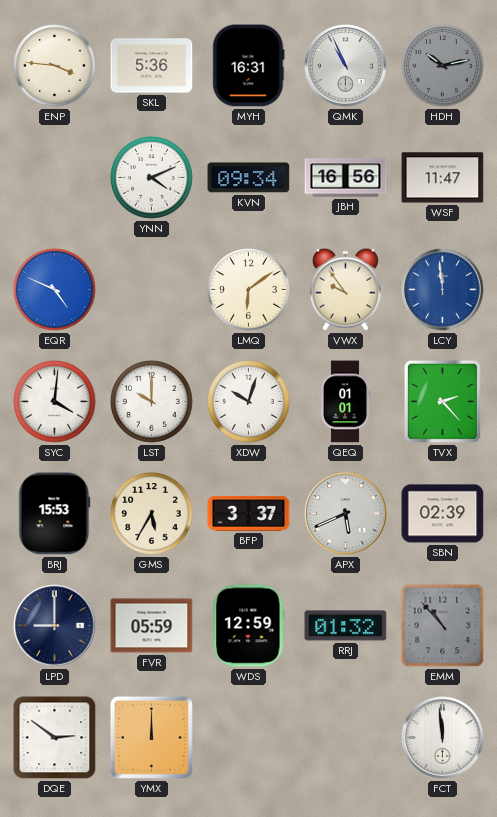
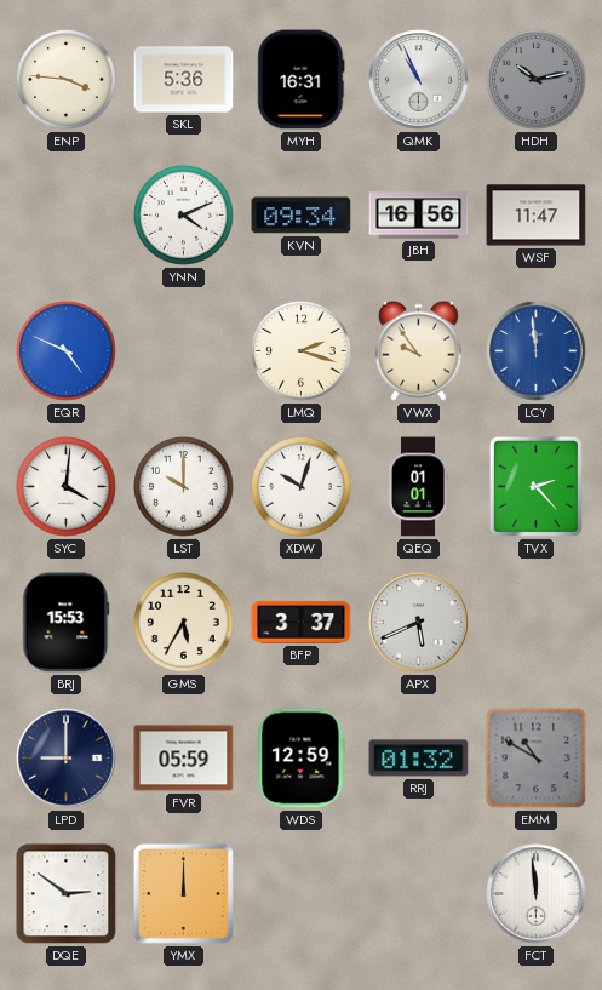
LMQ: 6:09 -> 2:18 (302, 351)
SBN: 02:39 -> none (443, 514)
EMM: 10:53 -> 10:50 (537, 759)
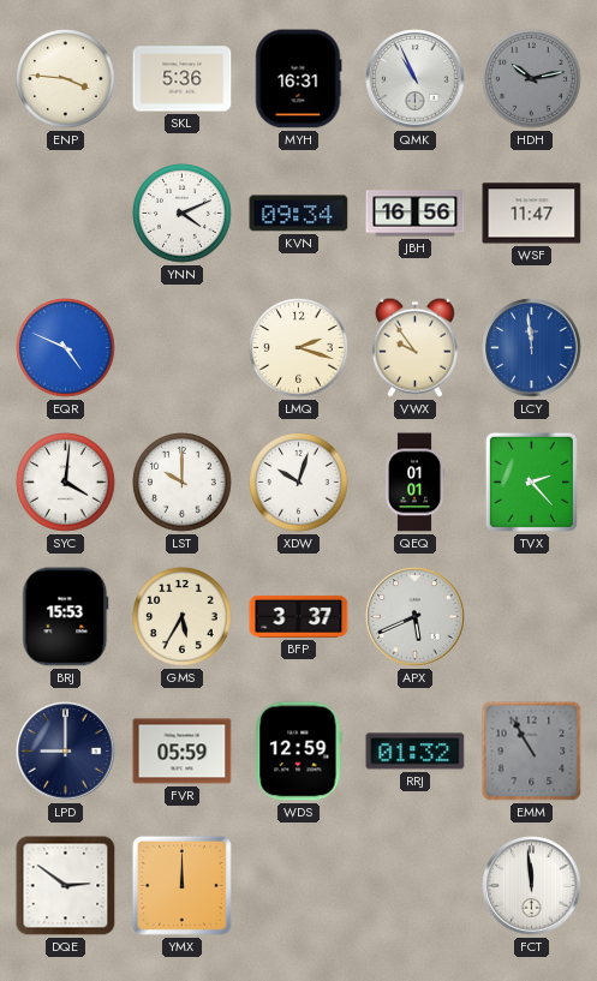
EMM: 10:50 -> 10:55 (532, 752)
